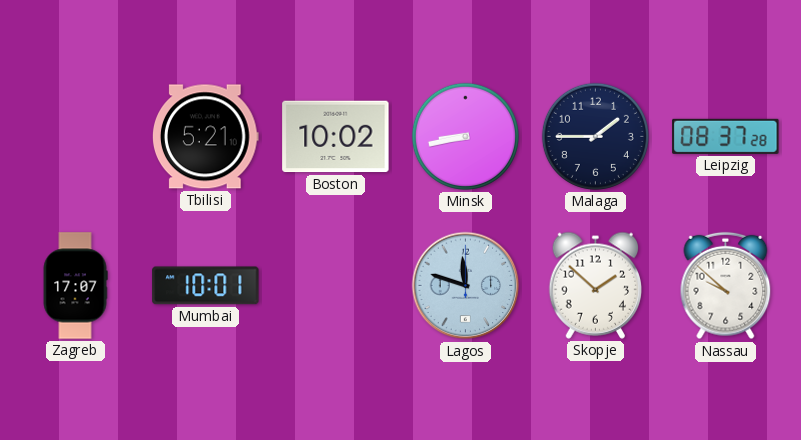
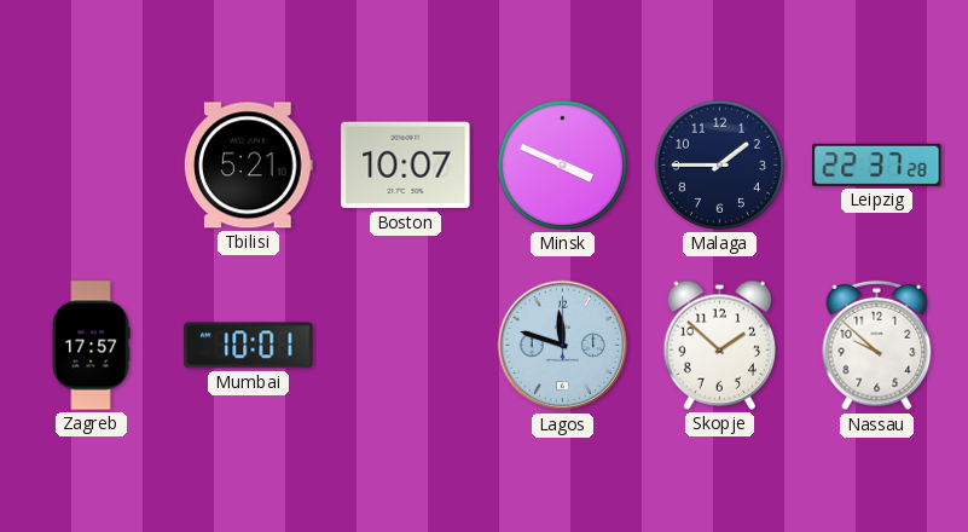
Boston: 10:02 -> 10:07 (406, 166)
Minsk: 8:43 -> 3:49 (562, 164)
Leipzig: 08:37 -> 22:37 (877, 164)
Zagreb: 17:07 -> 17:57 (91, 346)
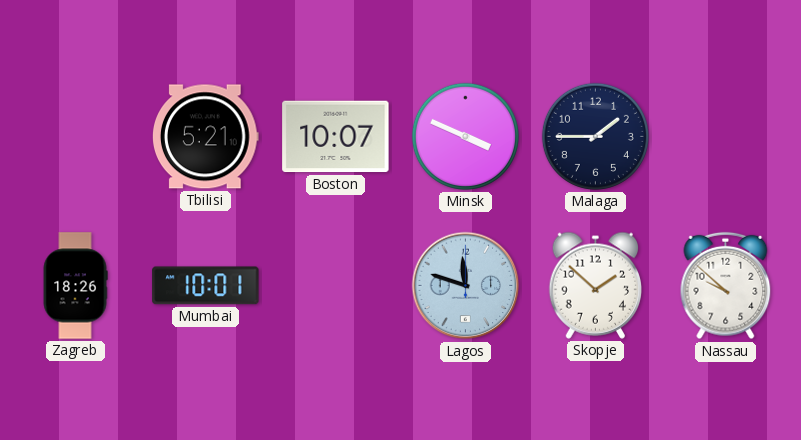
Leipzig: 22:37 -> none (877, 164)
Zagreb: 17:57 -> 18:26 (75, 286)
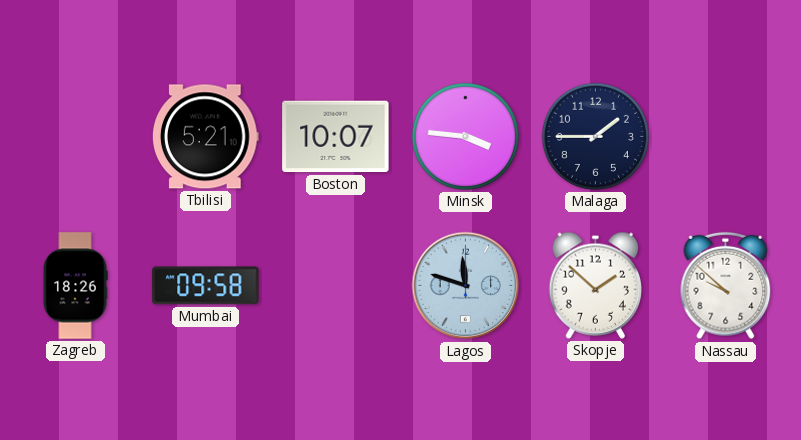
Minsk: 3:49 -> 3:46 (465, 136)
Mumbai: 10:01 -> 09:58 (206, 286)
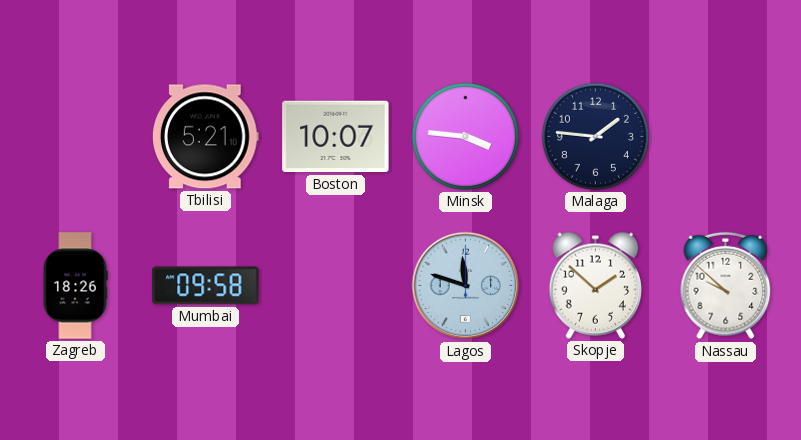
Malaga: 1:45 -> 1:46 (595, 136)
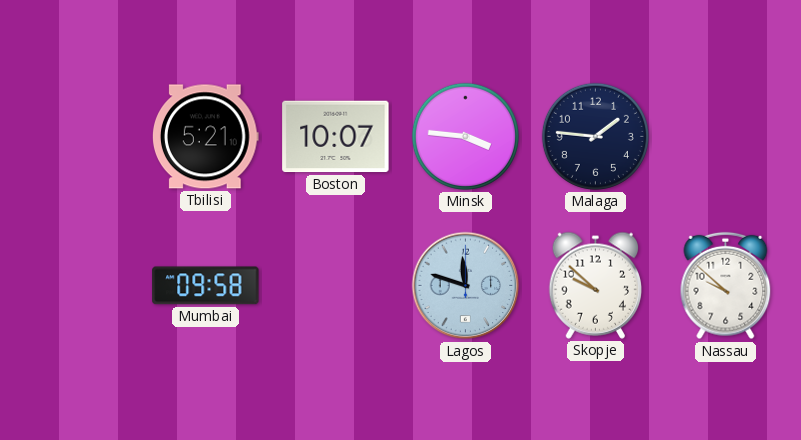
Zagreb: 18:26 -> none (75, 286)
Skopje: 1:52 -> 9:52 (595, 285)
